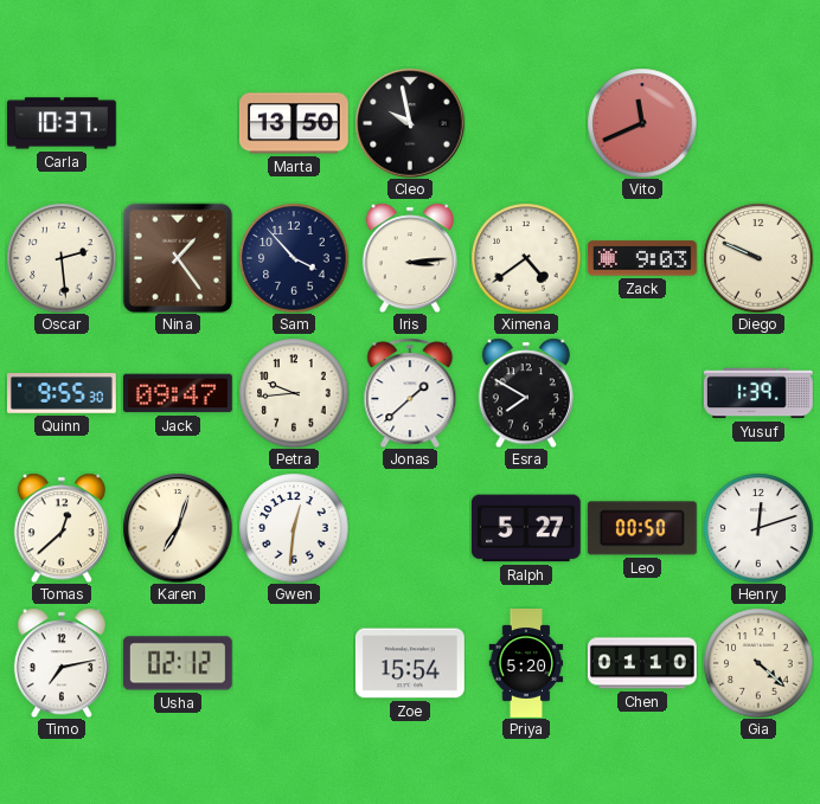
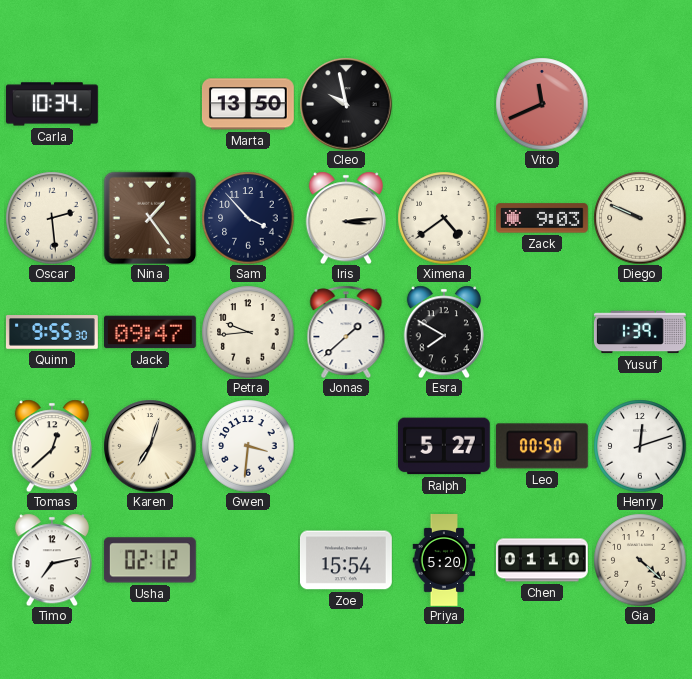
Carla: 10:37 -> 10:34 (52, 104)
Gwen: 12:31 -> 3:31 (248, 446)
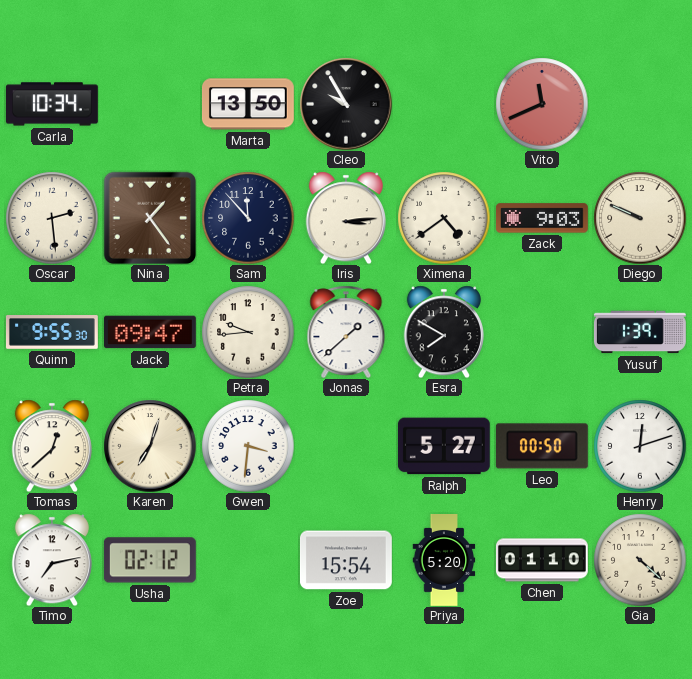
Cleo: 9:58 -> 9:55 (346, 104)
Sam: 3:53 -> 11:53 (248, 218)
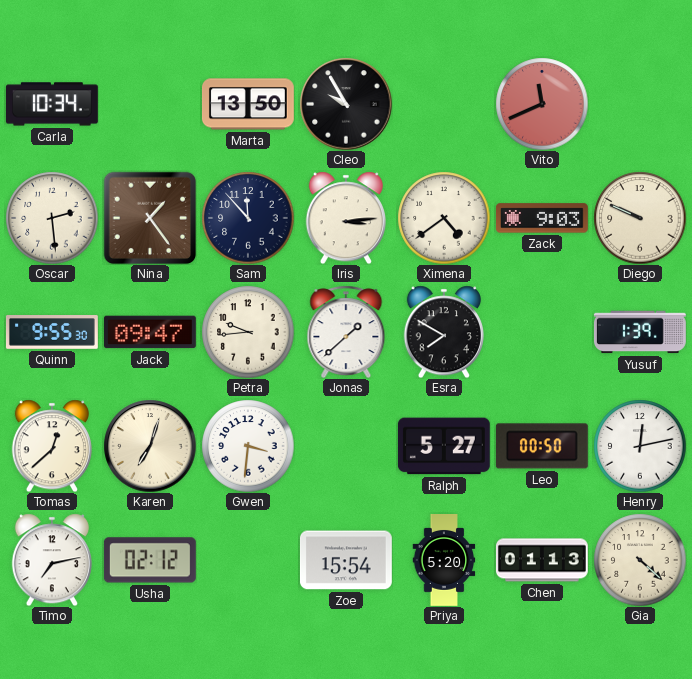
Henry: 12:12 -> 12:13 (640, 446)
Chen: 01:10 -> 01:13 (542, 560)
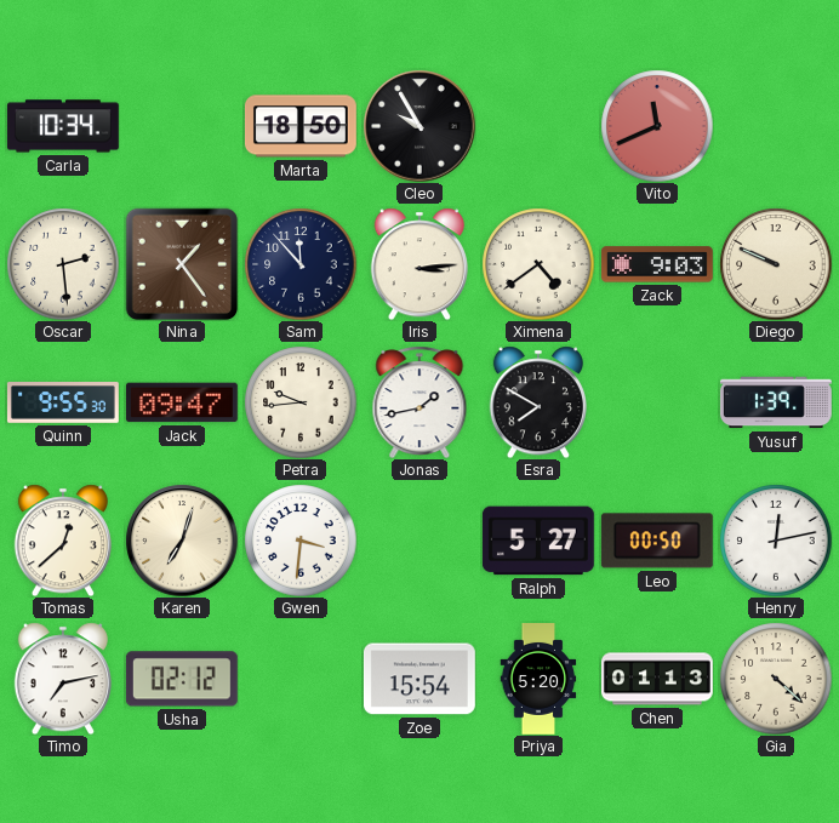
Marta: 13:50 -> 18:50 (301, 126)
Jonas: 1:38 -> 1:43 (419, 402)
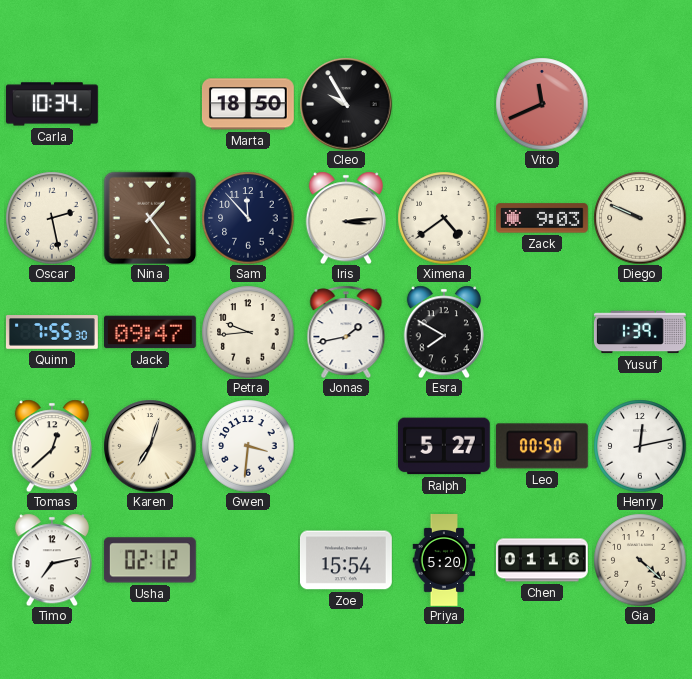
Oscar: 2:29 -> 2:28 (52, 218)
Quinn: 9:55 -> 7:55 (52, 333)
Chen: 01:13 -> 01:16 (542, 560)
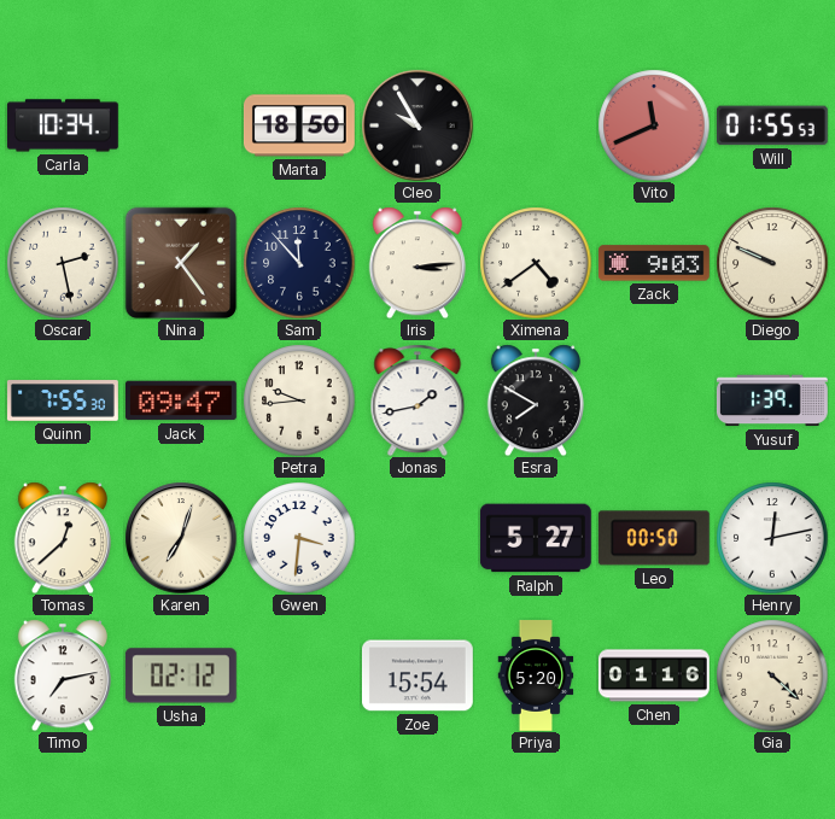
Will: none -> 01:55 (772, 125)
